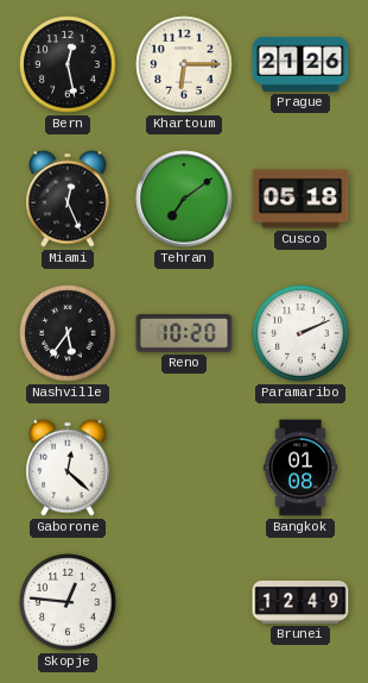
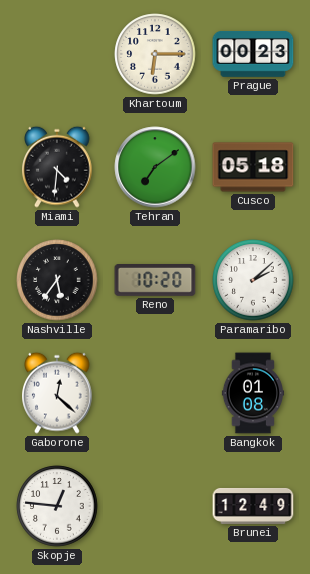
Bern: 12:28 -> none (68, 64)
Prague: 21:26 -> 00:23 (253, 54)
Miami: 12:26 -> 4:31 (58, 167)
Paramaribo: 2:11 -> 2:08 (253, 280)
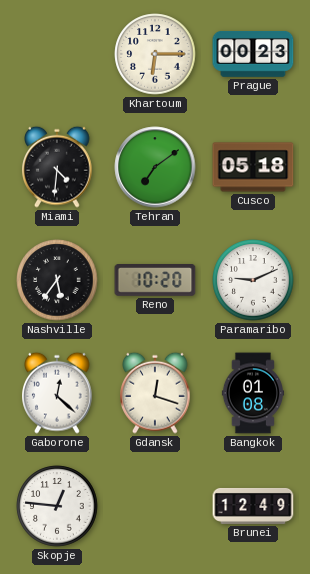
Paramaribo: 2:08 -> 9:11 (253, 280)
Gdansk: none -> 12:18 (156, 393)
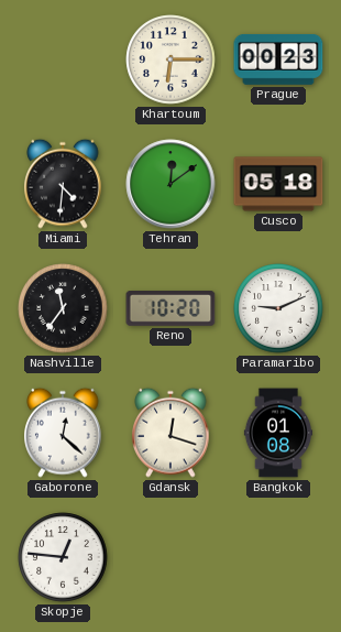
Tehran: 7:09 -> 12:09 (170, 184)
Nashville: 5:36 -> 11:36 (63, 308)
Brunei: 12:49 -> none (253, 506)
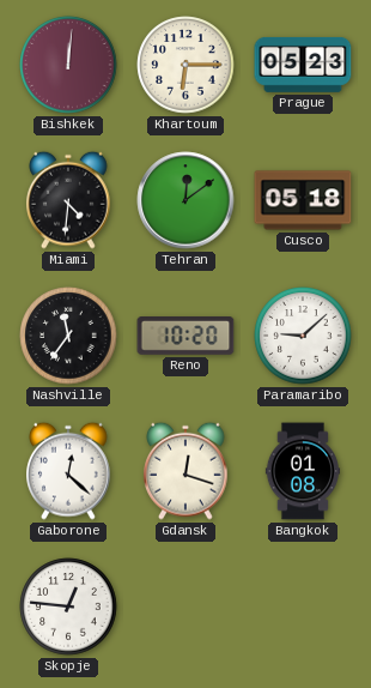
Bishkek: none -> 12:01 (68, 65)
Prague: 00:23 -> 05:23 (303, 65)
Paramaribo: 9:11 -> 9:08 (303, 336)
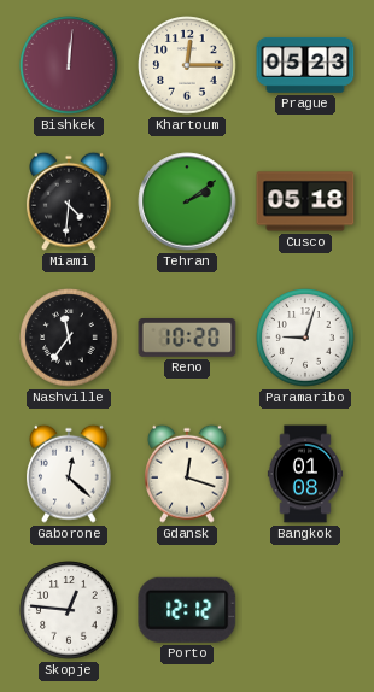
Khartoum: 6:15 -> 12:15 (187, 65)
Tehran: 12:09 -> 2:09 (187, 201)
Paramaribo: 9:08 -> 9:03 (305, 338)
Porto: none -> 12:12 (187, 610)
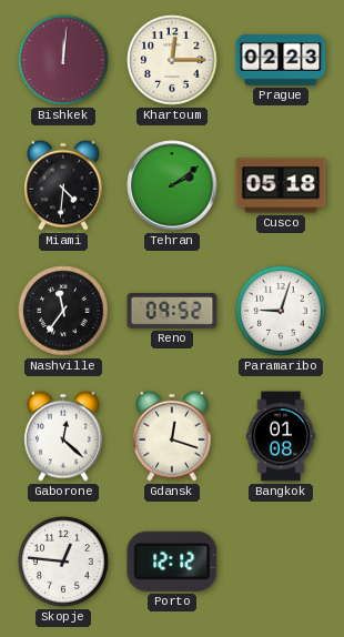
Prague: 05:23 -> 02:23 (281, 60)
Reno: 10:20 -> 09:52 (172, 312)
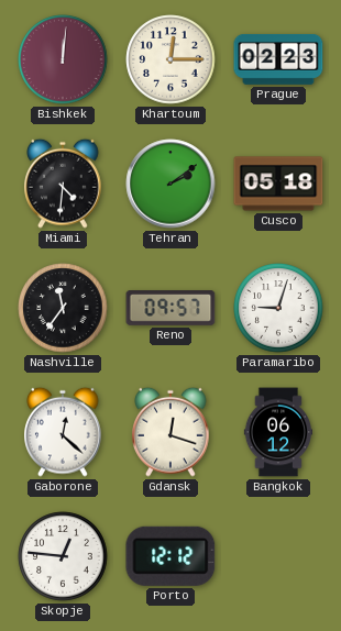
Reno: 09:52 -> 09:57 (170, 309)
Bangkok: 01:08 -> 06:12 (277, 432)
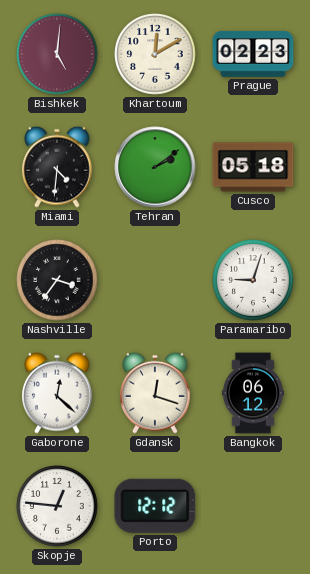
Bishkek: 12:01 -> 5:01 (57, 54)
Khartoum: 12:15 -> 12:10 (155, 54)
Nashville: 11:36 -> 3:36 (57, 280)
Reno: 09:57 -> none (170, 309)
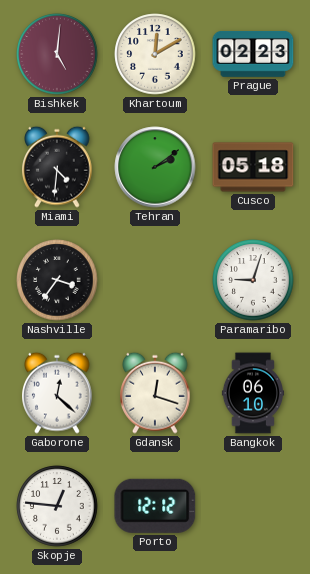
Bangkok: 06:12 -> 06:10 (252, 393)
